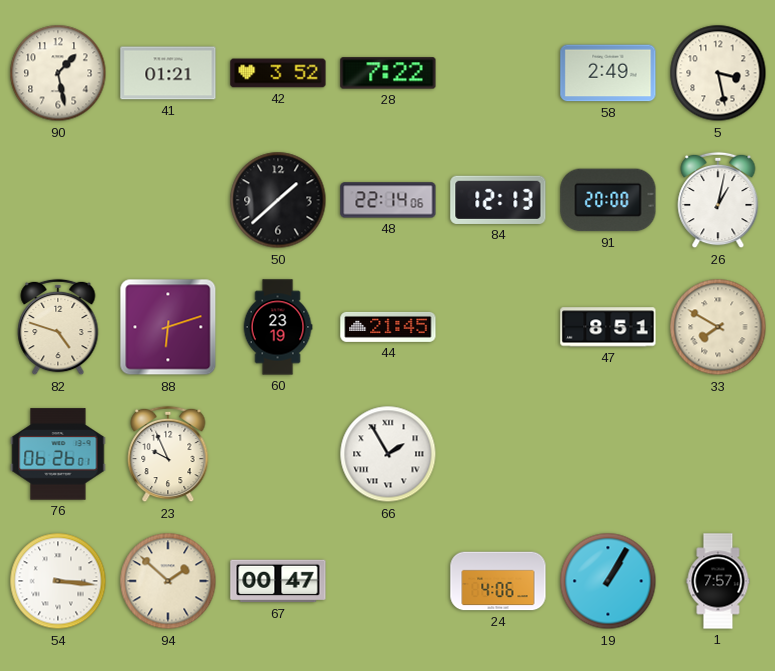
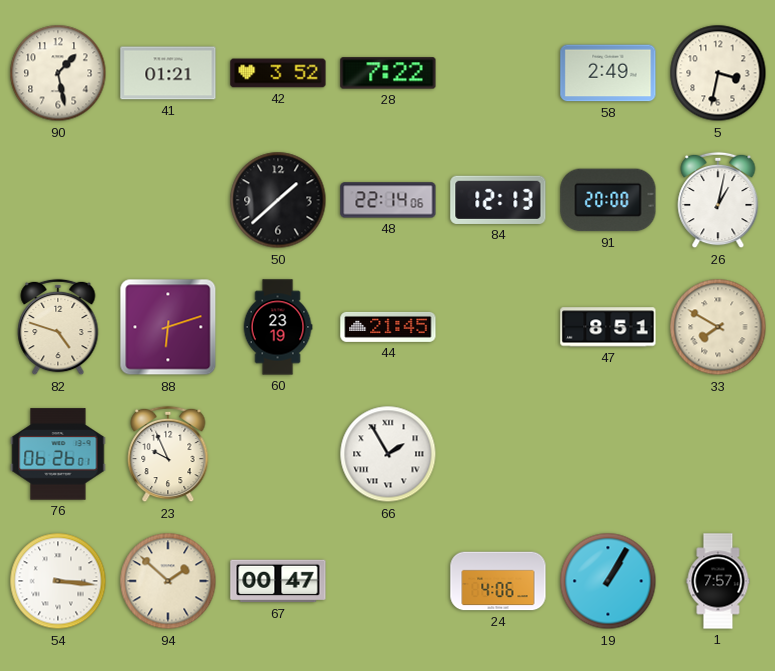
5: 3:28 -> 3:32 (718, 73)
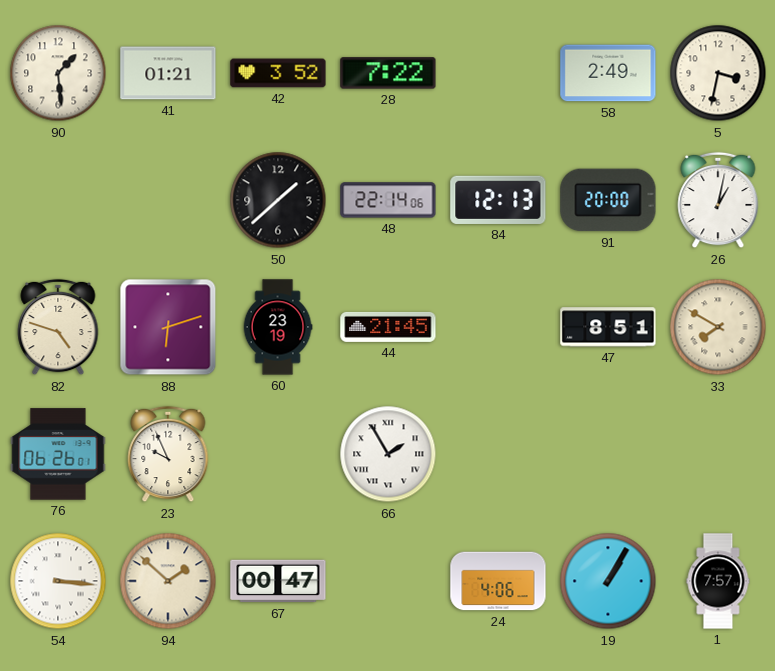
90: 1:28 -> 1:29 (58, 73)
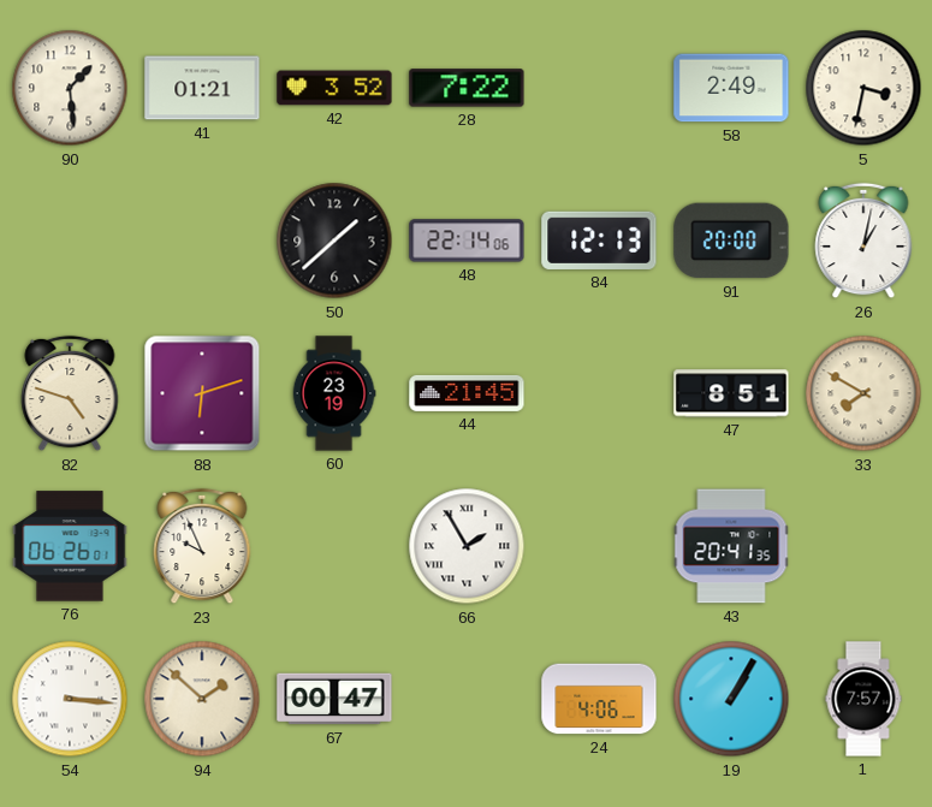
43: none -> 20:41 (731, 546)
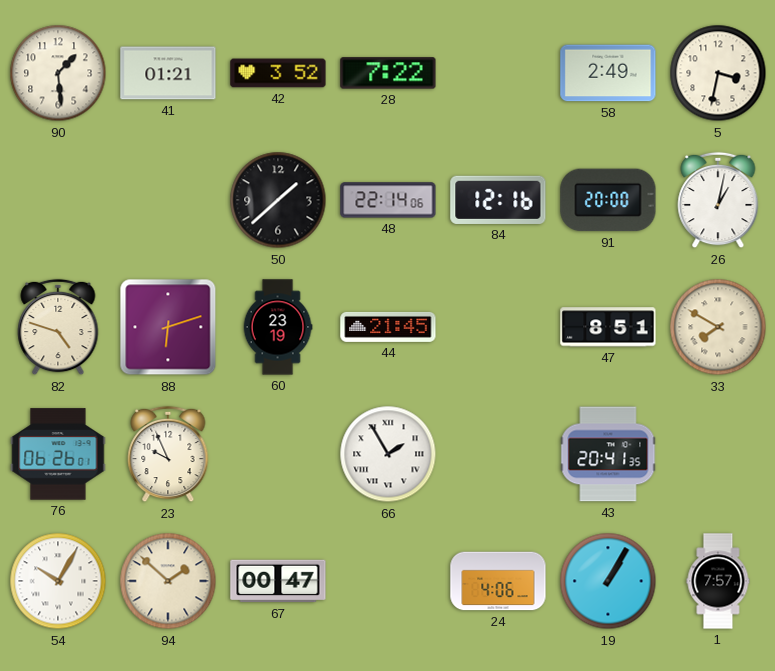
84: 12:13 -> 12:16 (498, 200)
54: 3:16 -> 10:05 (58, 581)
